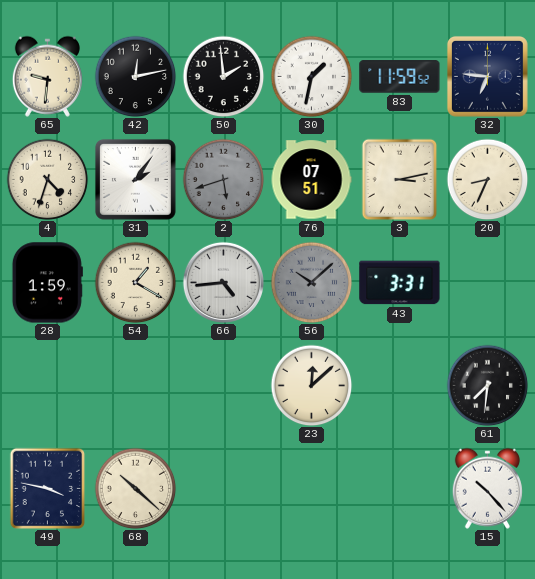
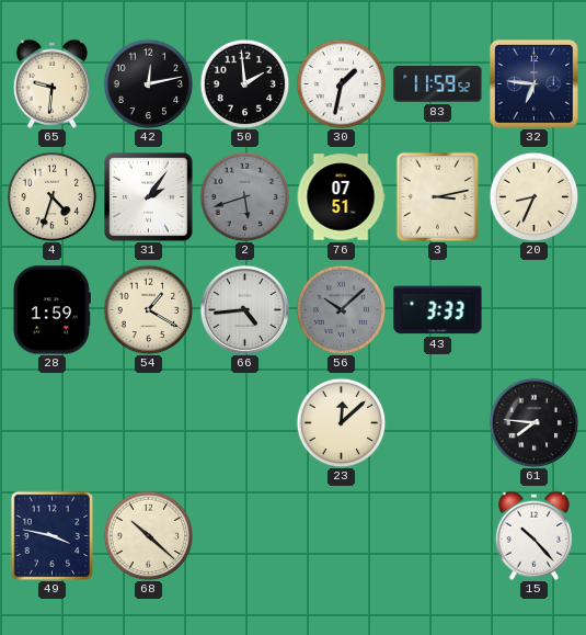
43: 3:31 -> 3:33 (438, 310)
61: 7:31 -> 7:46 (533, 422)
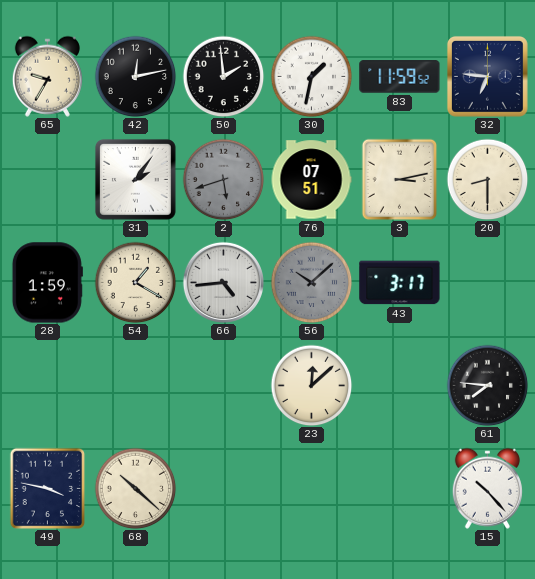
65: 9:31 -> 9:35 (47, 76)
4: 4:33 -> none (51, 196)
20: 8:34 -> 8:30 (487, 179)
43: 3:33 -> 3:17 (400, 283)
